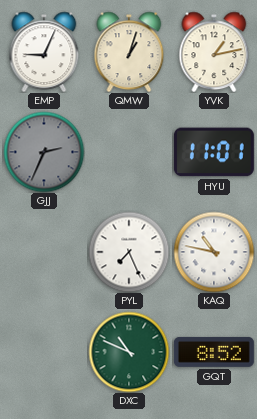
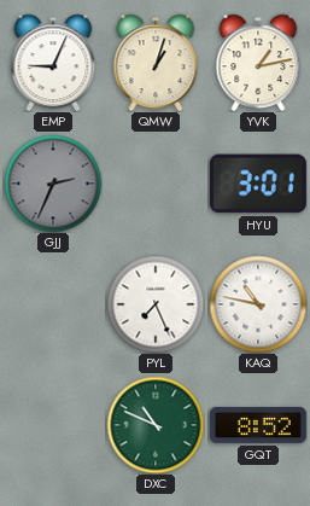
HYU: 11:01 -> 3:01 (258, 184)
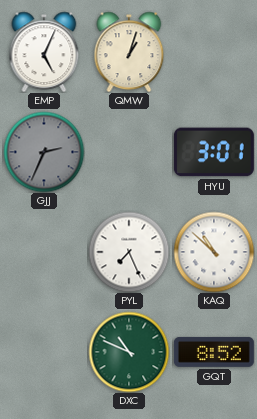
EMP: 9:04 -> 5:04 (44, 52)
YVK: 1:13 -> none (258, 63)
KAQ: 10:47 -> 10:52 (214, 252)
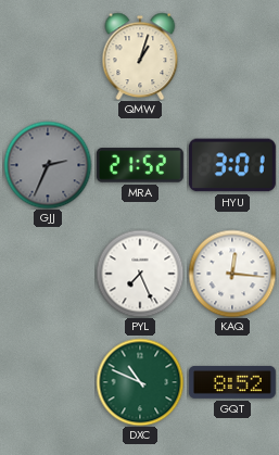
EMP: 5:04 -> none (44, 52)
MRA: none -> 21:52 (140, 165)
KAQ: 10:52 -> 12:16 (232, 274)
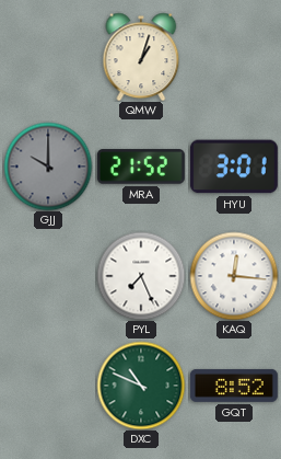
GJJ: 2:34 -> 10:00 (48, 167)
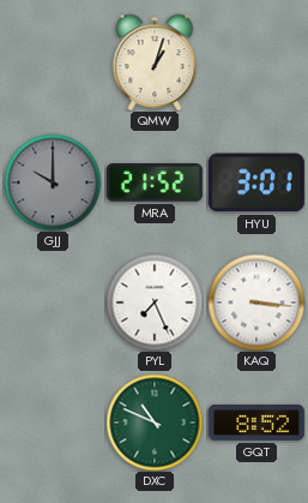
KAQ: 12:16 -> 3:16 (256, 303)
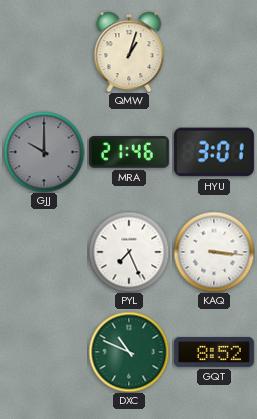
MRA: 21:52 -> 21:46 (129, 152)
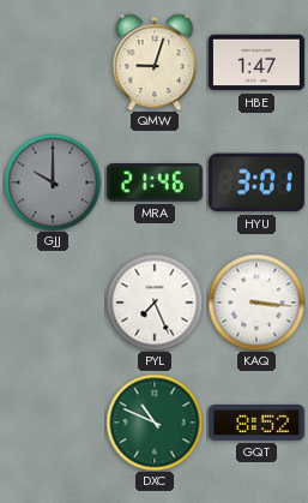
QMW: 1:03 -> 9:03 (155, 62)
HBE: none -> 1:47 (256, 62)
